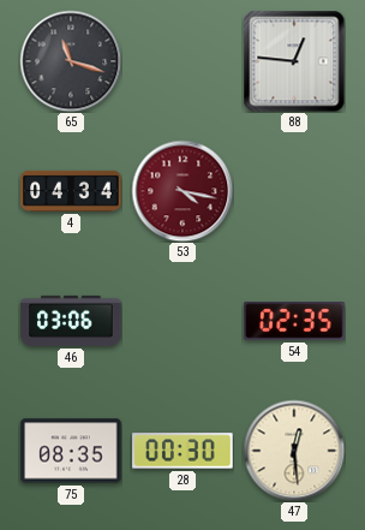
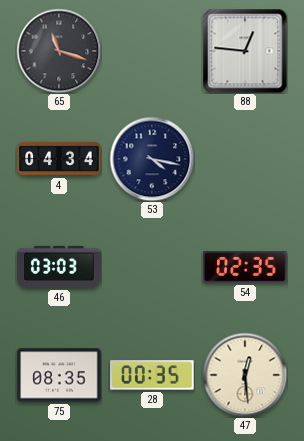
53 dial: burgundy -> navy (152, 159)
46: 03:06 -> 03:03 (59, 267)
28: 00:30 -> 00:35 (152, 375)
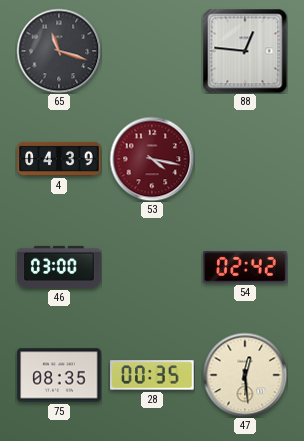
4: 04:34 -> 04:39 (59, 159)
53 dial: navy -> burgundy (152, 159)
46: 03:03 -> 03:00 (59, 267)
54: 02:35 -> 02:42 (245, 267)
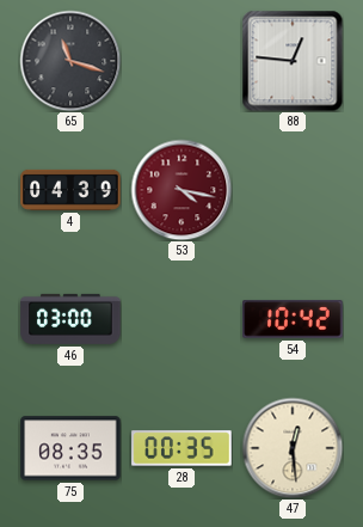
54: 02:42 -> 10:42 (293, 319)
